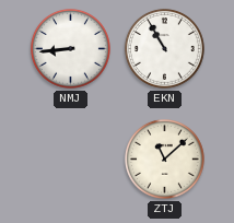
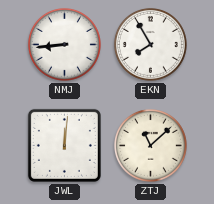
EKN: 10:55 -> 7:55 (150, 44)
JWL: none -> 12:01 (64, 145)
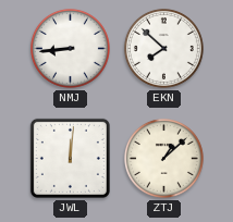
EKN: 7:55 -> 7:52 (163, 48)
ZTJ: 11:08 -> 1:08 (163, 158)
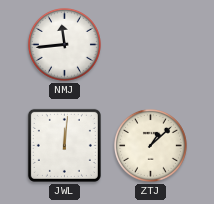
NMJ: 8:44 -> 11:44 (64, 44)
EKN: 7:52 -> none (163, 48)
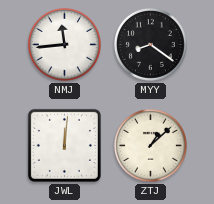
MYY: none -> 8:21 (150, 44)
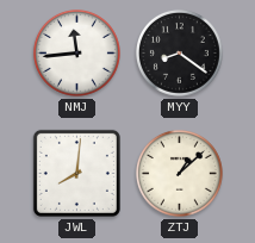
JWL: 12:01 -> 8:01 (76, 173)
